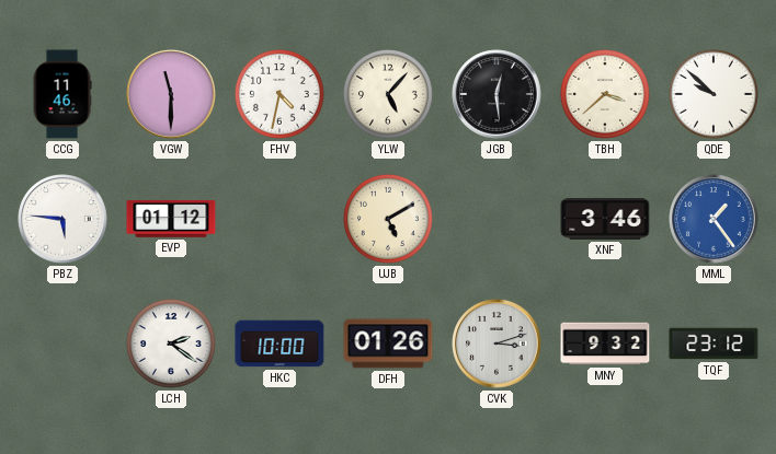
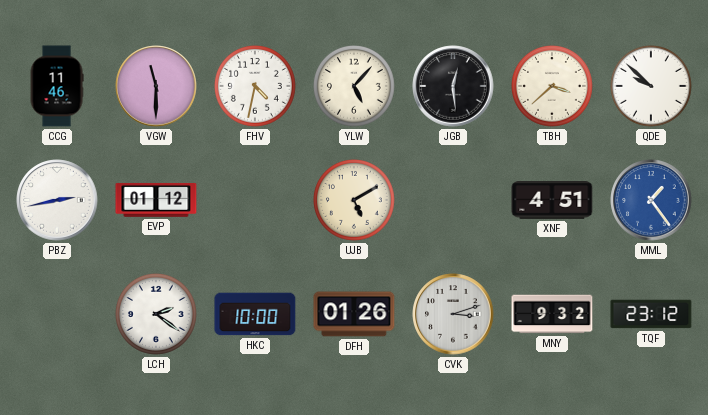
PBZ: 5:46 -> 2:43 (57, 200)
XNF: 3:46 -> 4:51 (552, 201)
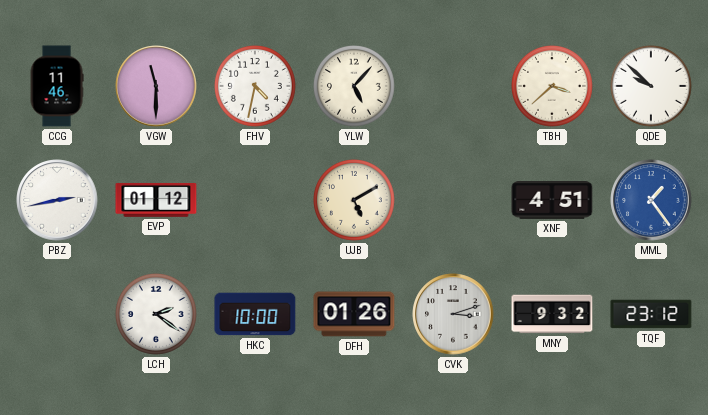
JGB: 12:29 -> none (453, 86)
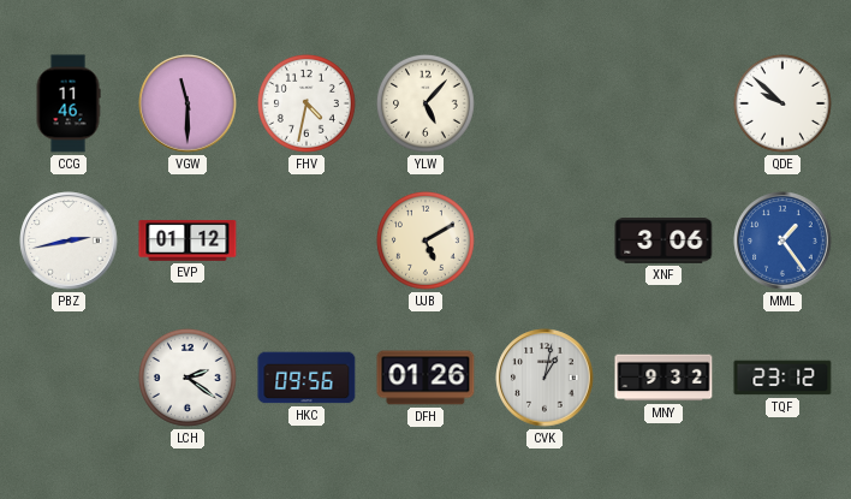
TBH: 3:38 -> none (552, 86)
XNF: 4:51 -> 3:06 (663, 242)
HKC: 10:00 -> 09:56 (307, 378)
CVK: 3:12 -> 1:02 (544, 378)
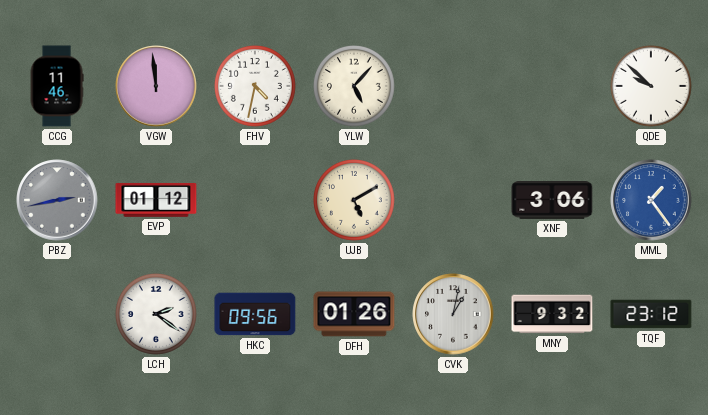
VGW: 11:30 -> 11:59 (156, 86)
PBZ dial: white -> grey (57, 200)
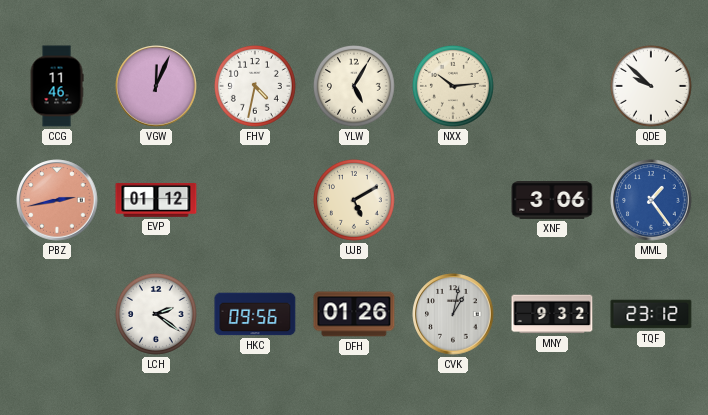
VGW: 11:59 -> 12:04 (156, 86)
YLW: 5:07 -> 5:05 (354, 86)
NXX: none -> 10:14 (453, 86)
PBZ dial: grey -> salmon (57, 200)
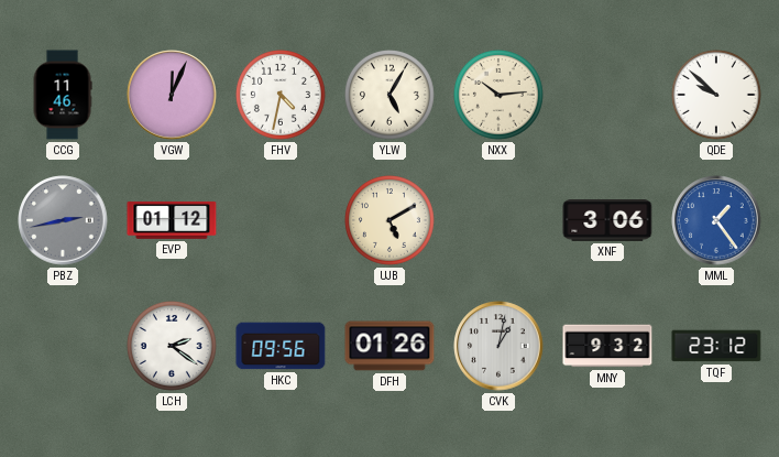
PBZ dial: salmon -> grey (63, 220)
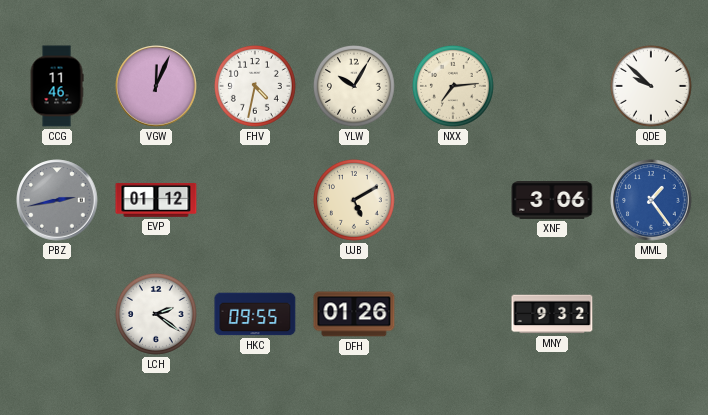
YLW: 5:05 -> 10:05 (354, 86)
NXX: 10:14 -> 7:14 (453, 86)
HKC: 09:56 -> 09:55 (255, 314)
CVK: 1:02 -> none (498, 346)
TQF: 23:12 -> none (716, 346)
